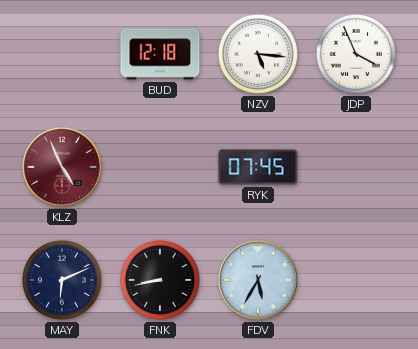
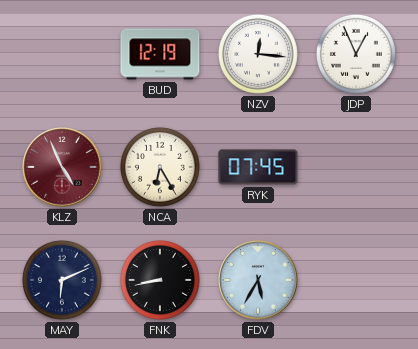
BUD: 12:18 -> 12:19 (160, 54)
NZV: 5:16 -> 12:16 (258, 54)
JDP: 3:56 -> 12:56 (356, 54)
NCA: none -> 6:25 (160, 167)
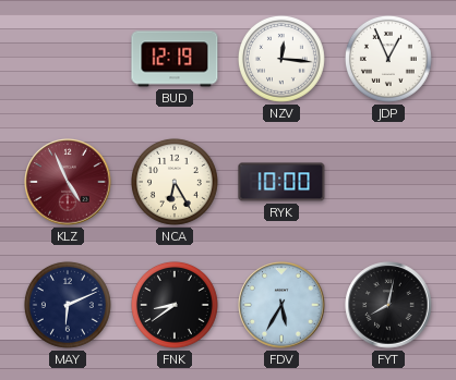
RYK: 07:45 -> 10:00 (281, 182)
FNK: 8:43 -> 8:39 (175, 305)
FYT: none -> 8:02 (388, 305)
